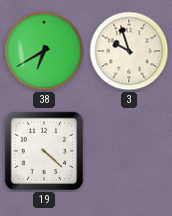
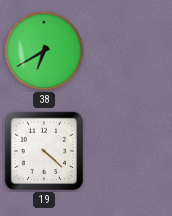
3: 9:57 -> none (129, 51)
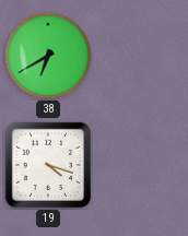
19: 4:22 -> 4:18 (48, 165)
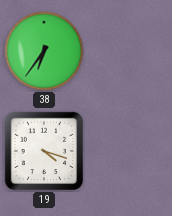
38: 6:40 -> 6:36 (44, 51)
